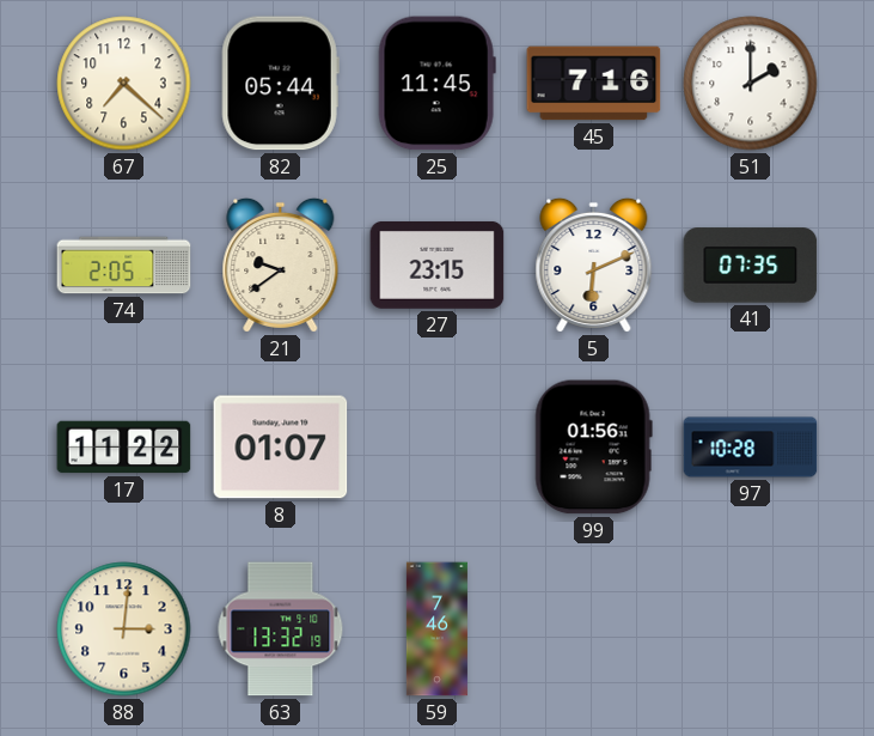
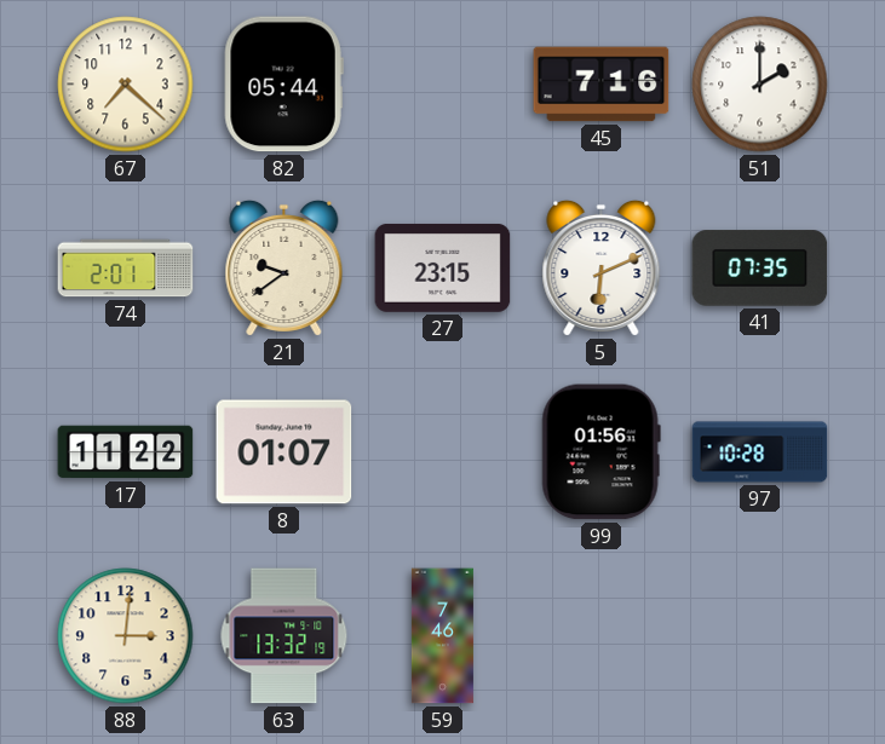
25: 11:45 -> none (436, 84)
74: 2:05 -> 2:01 (126, 269)
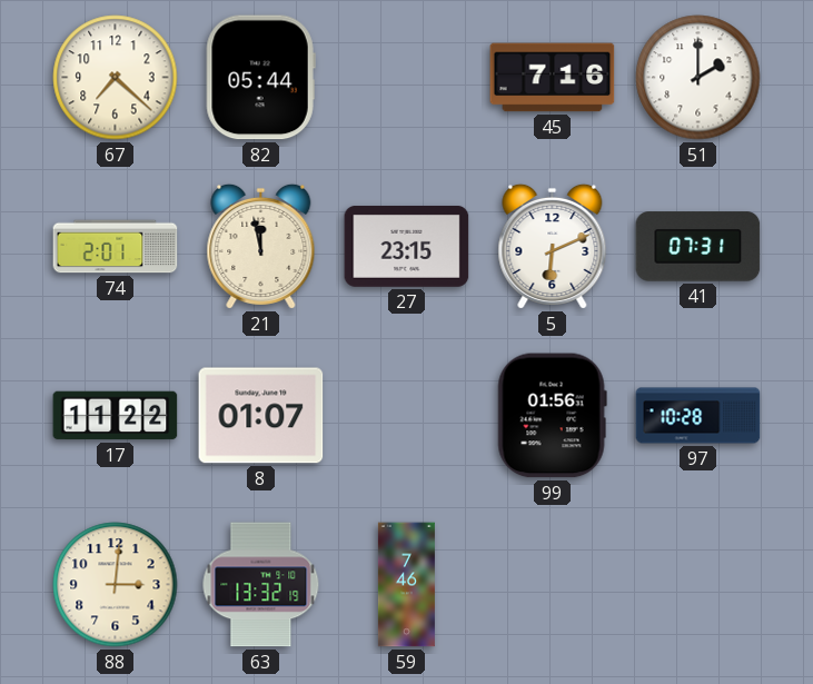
21: 9:39 -> 11:58 (261, 246)
41: 07:35 -> 07:31 (698, 247)
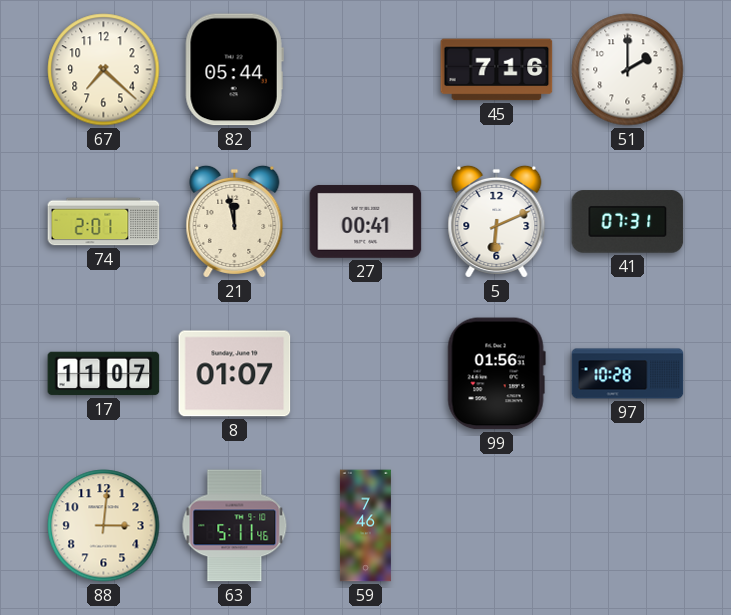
27: 23:15 -> 00:41 (366, 221)
17: 11:22 -> 11:07 (104, 374)
63: 13:32 -> 5:11 (235, 526)
